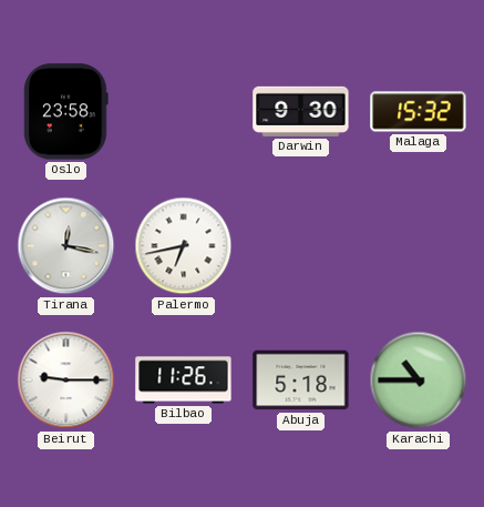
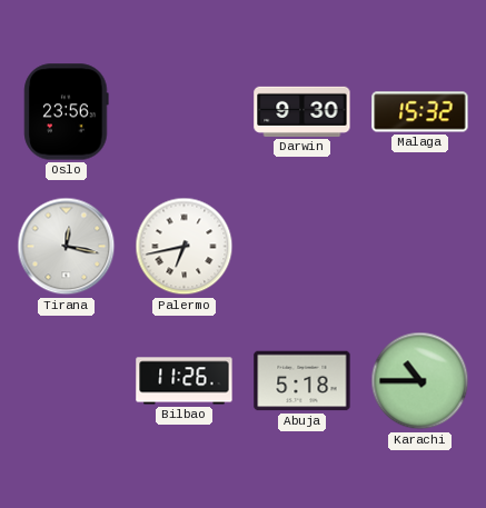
Oslo: 23:58 -> 23:56 (67, 112)
Beirut: 9:15 -> none (66, 381)
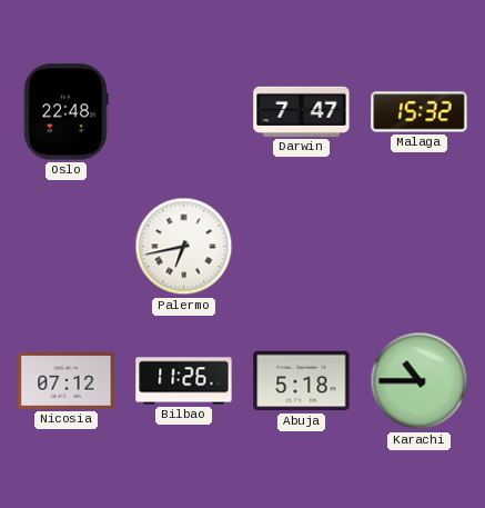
Oslo: 23:56 -> 22:48 (67, 112)
Darwin: 9:30 -> 7:47 (302, 111)
Tirana: 12:17 -> none (67, 247)
Nicosia: none -> 07:12 (67, 381)
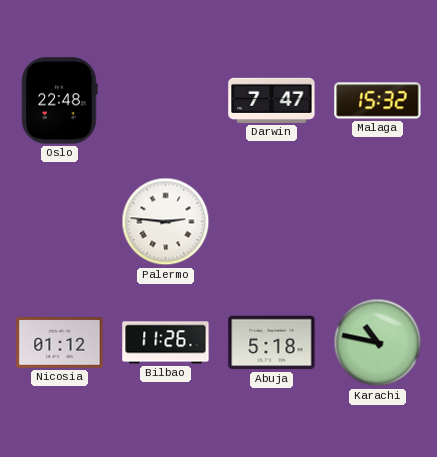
Palermo: 6:43 -> 2:46 (166, 222)
Nicosia: 07:12 -> 01:12 (60, 343)
Karachi: 10:45 -> 10:47 (378, 343)
